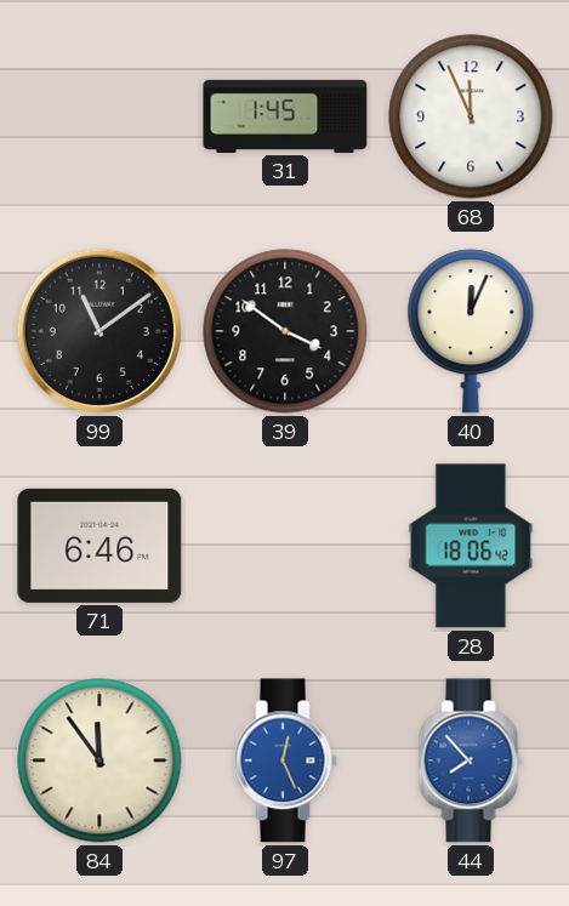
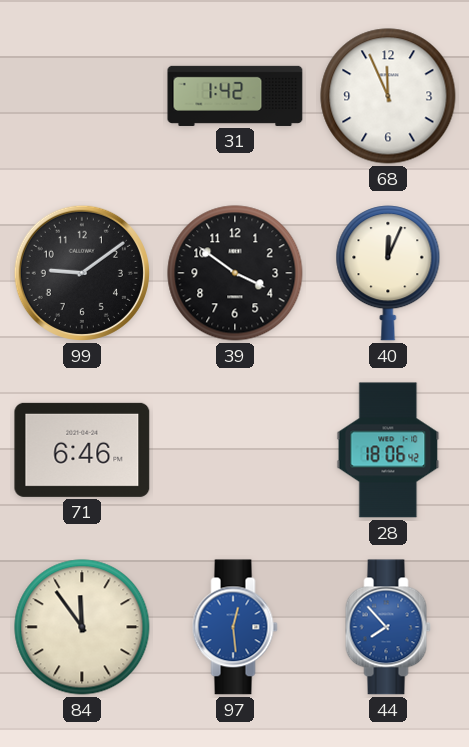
31: 1:45 -> 1:42 (235, 96)
99: 11:09 -> 9:09 (82, 273)
97: 12:26 -> 12:29 (235, 627)
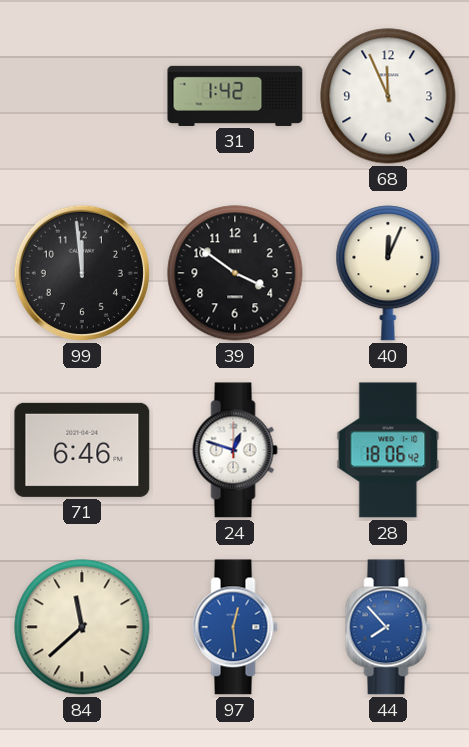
99: 9:09 -> 11:59 (82, 273)
24: none -> 12:48 (235, 450)
84: 11:54 -> 11:38 (82, 627)
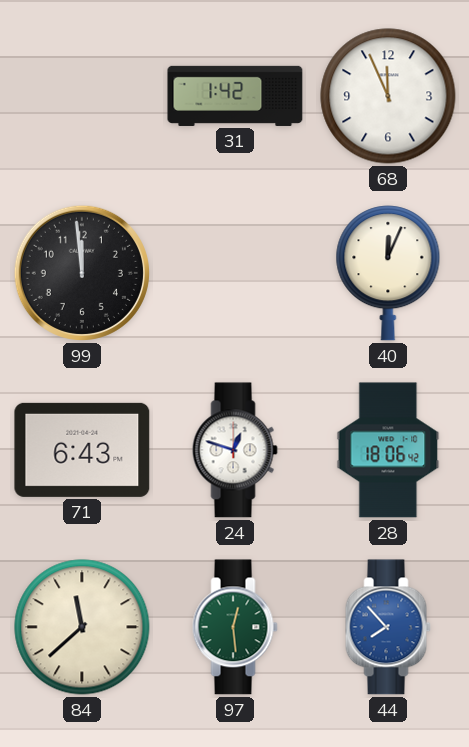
39: 3:51 -> none (235, 273)
71: 6:46 -> 6:43 (82, 450)
97 dial: blue -> green (235, 627)
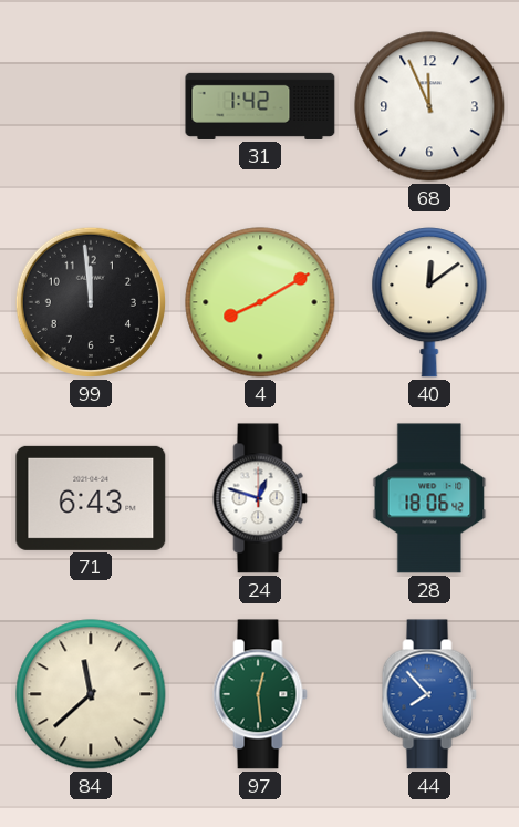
4: none -> 8:10 (260, 302)
40: 12:04 -> 12:09 (429, 302)
